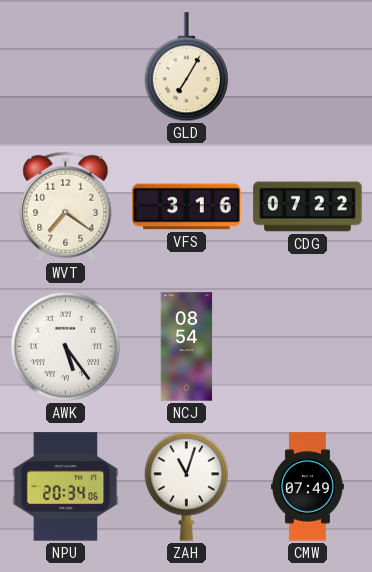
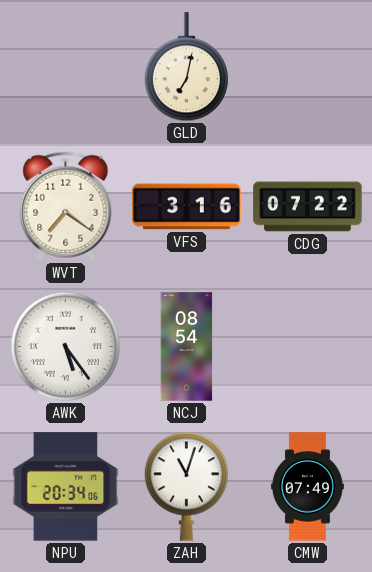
GLD: 7:05 -> 7:02 (186, 67)
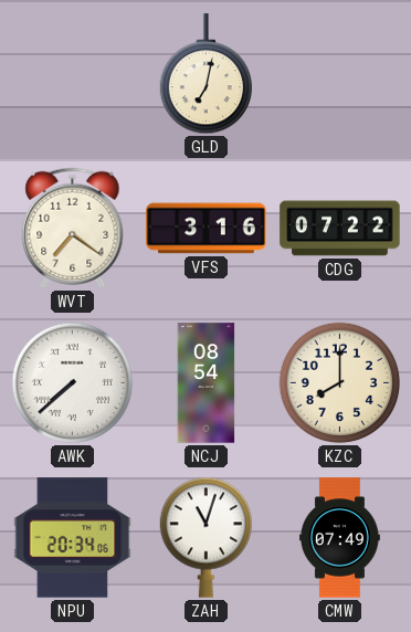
AWK: 5:24 -> 7:38 (73, 383)
KZC: none -> 8:00 (340, 383)
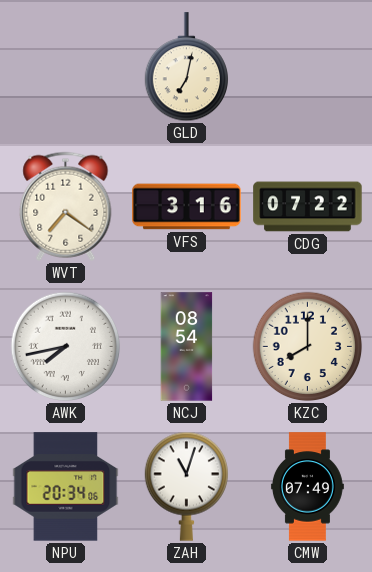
AWK: 7:38 -> 7:43 (66, 347)
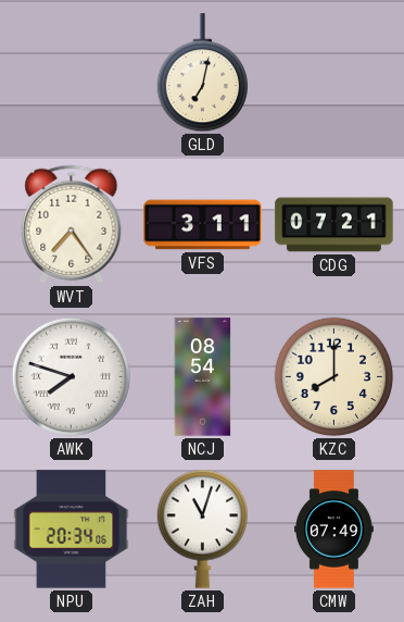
WVT: 7:21 -> 7:24 (72, 224)
VFS: 3:16 -> 3:11 (203, 225)
CDG: 07:22 -> 07:21 (334, 225)
AWK: 7:43 -> 7:48 (72, 377)
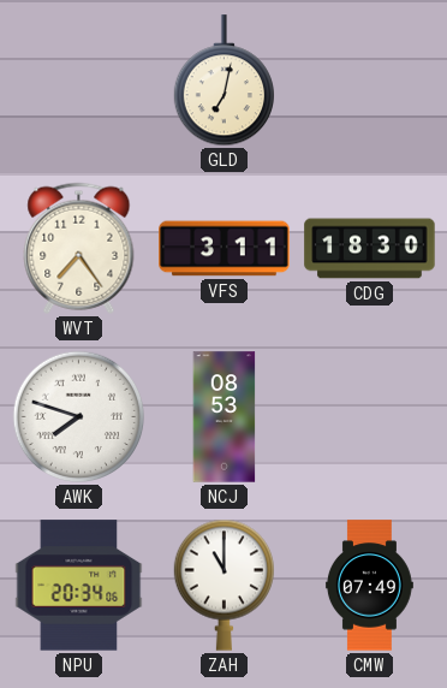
CDG: 07:21 -> 18:30 (370, 249)
NCJ: 08:54 -> 08:53 (225, 417)
KZC: 8:00 -> none (334, 377)
ZAH: 11:03 -> 11:00 (223, 585)
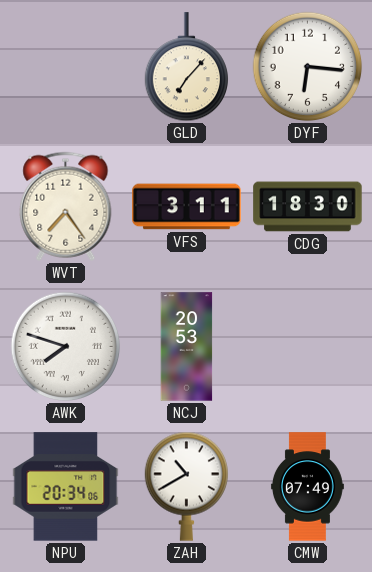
GLD: 7:02 -> 7:07 (186, 67)
DYF: none -> 6:16 (308, 67)
NCJ: 08:53 -> 20:53 (187, 347)
ZAH: 11:00 -> 10:40 (186, 486)
